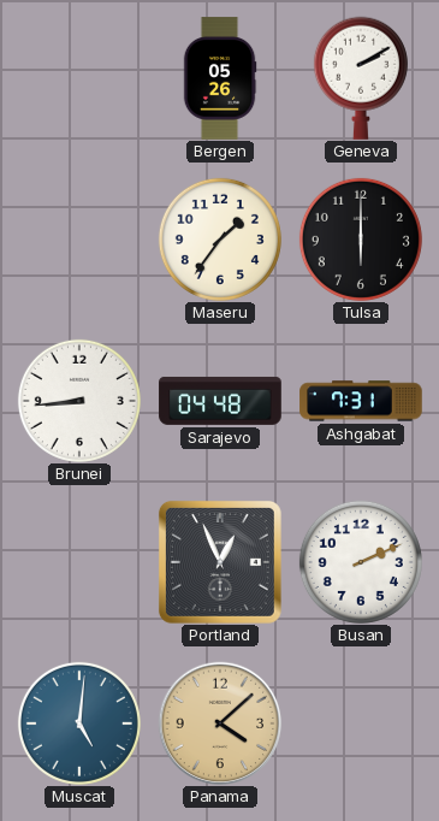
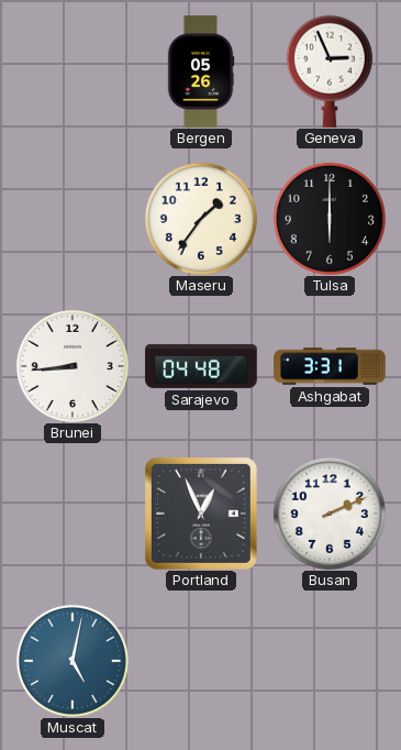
Geneva: 2:10 -> 2:56 (330, 71)
Ashgabat: 7:31 -> 3:31 (330, 366)
Muscat: 5:01 -> 5:02 (73, 661)
Panama: 4:08 -> none (220, 723)
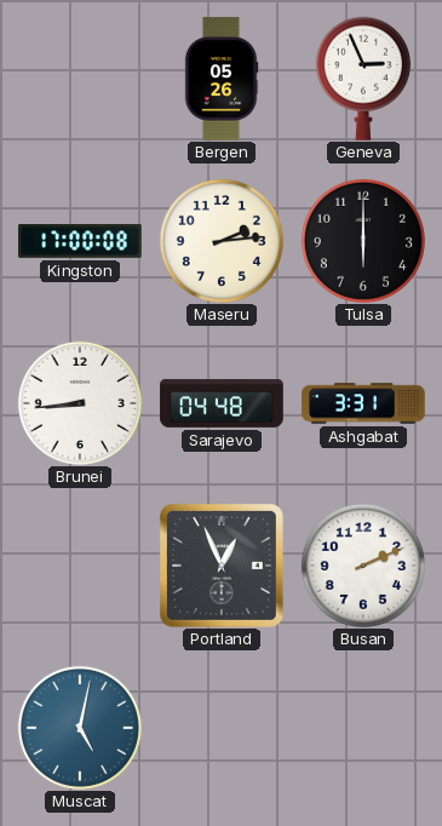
Kingston: none -> 17:00 (80, 242)
Maseru: 1:36 -> 2:14 (222, 241)
